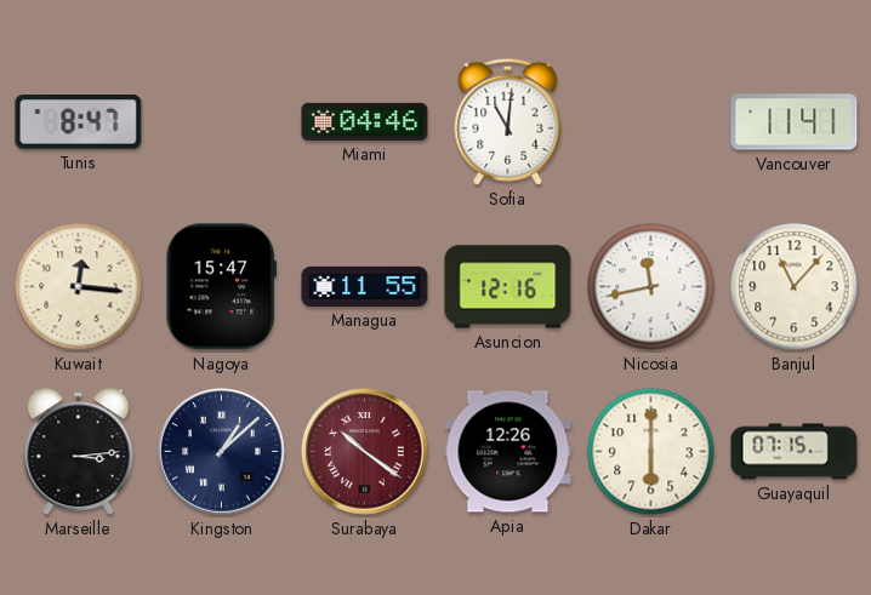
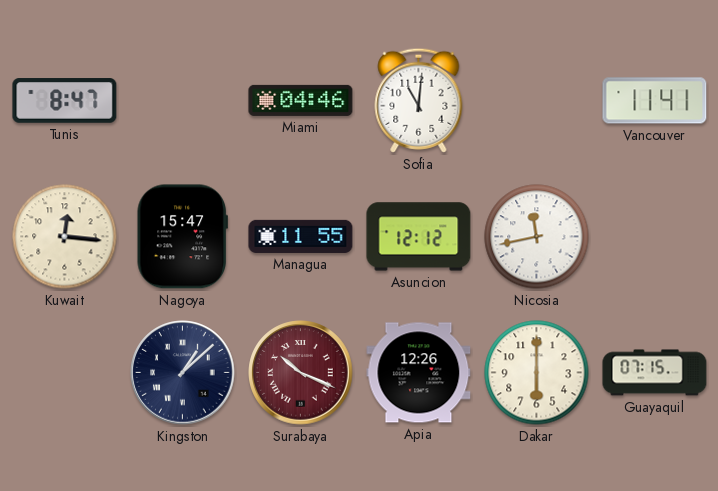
Asuncion: 12:16 -> 12:12 (419, 237)
Banjul: 11:07 -> none (795, 287)
Marseille: 3:14 -> none (79, 452)
Surabaya: 10:21 -> 10:19 (301, 373)
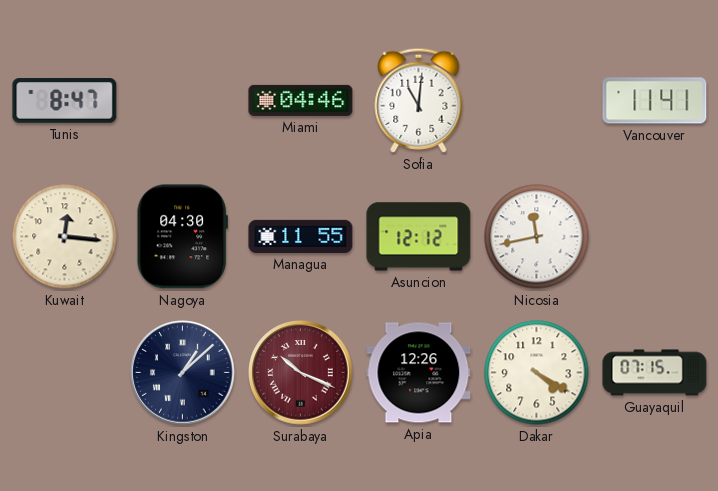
Nagoya: 15:47 -> 04:30 (182, 237)
Dakar: 6:00 -> 4:20 (537, 373)
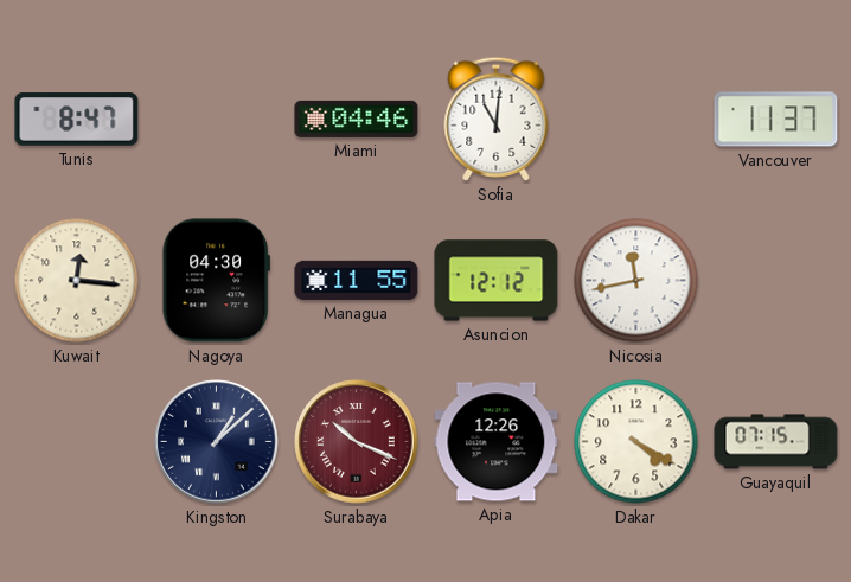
Vancouver: 11:41 -> 11:37 (776, 120)
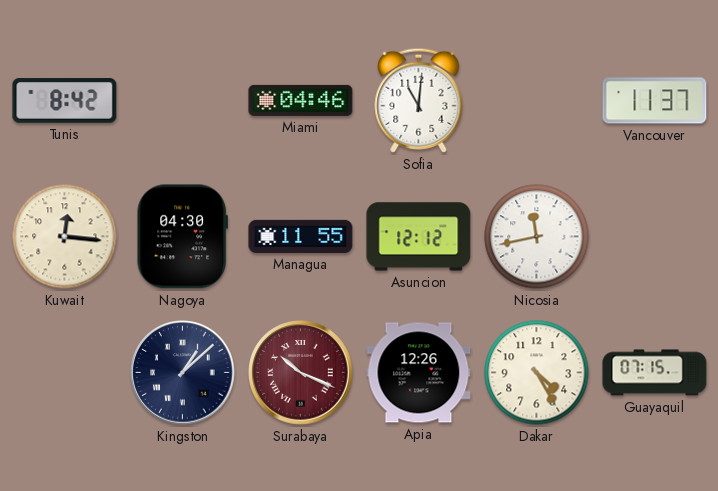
Tunis: 8:47 -> 8:42 (65, 101)
Dakar: 4:20 -> 4:25 (537, 373)
